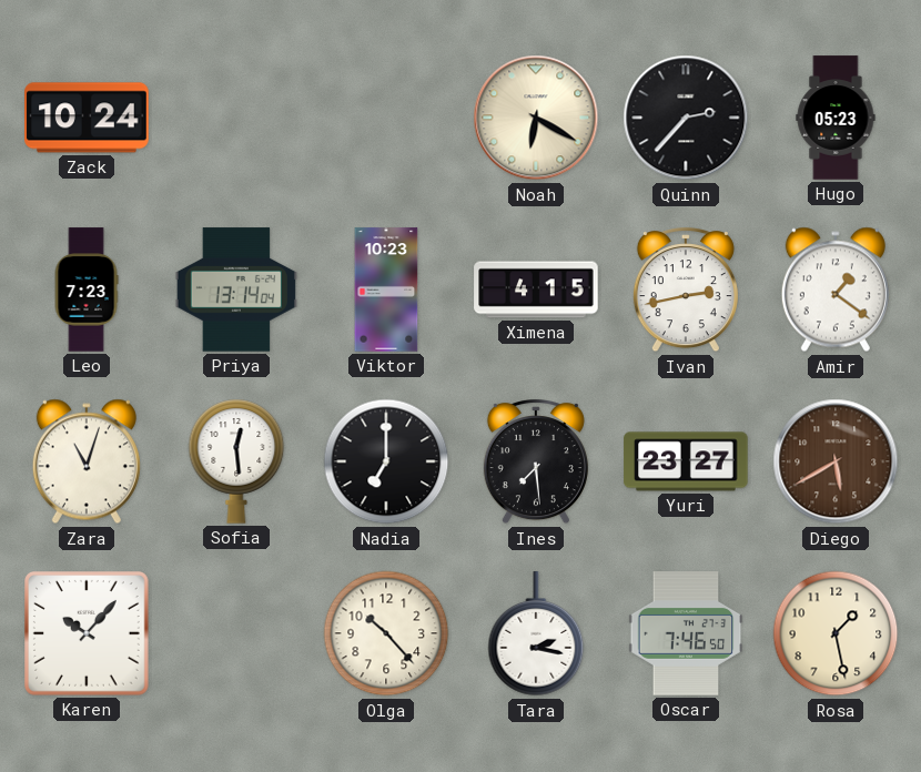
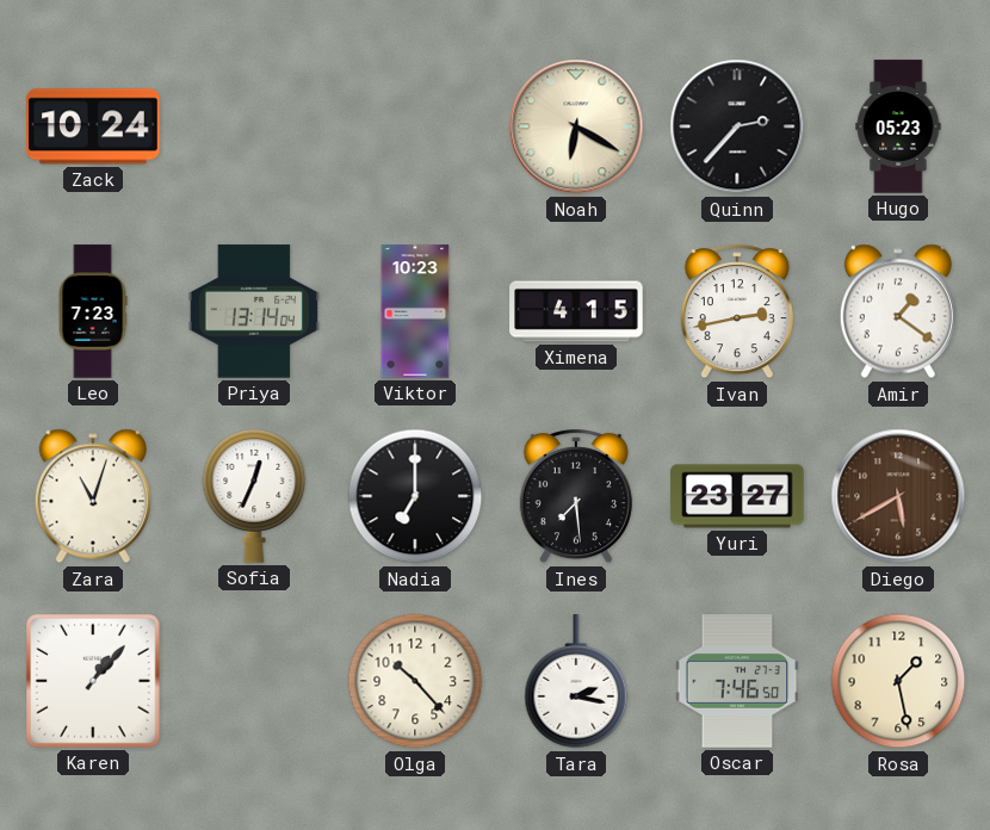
Sofia: 12:29 -> 12:34 (254, 496)
Karen: 10:07 -> 1:07 (94, 682)
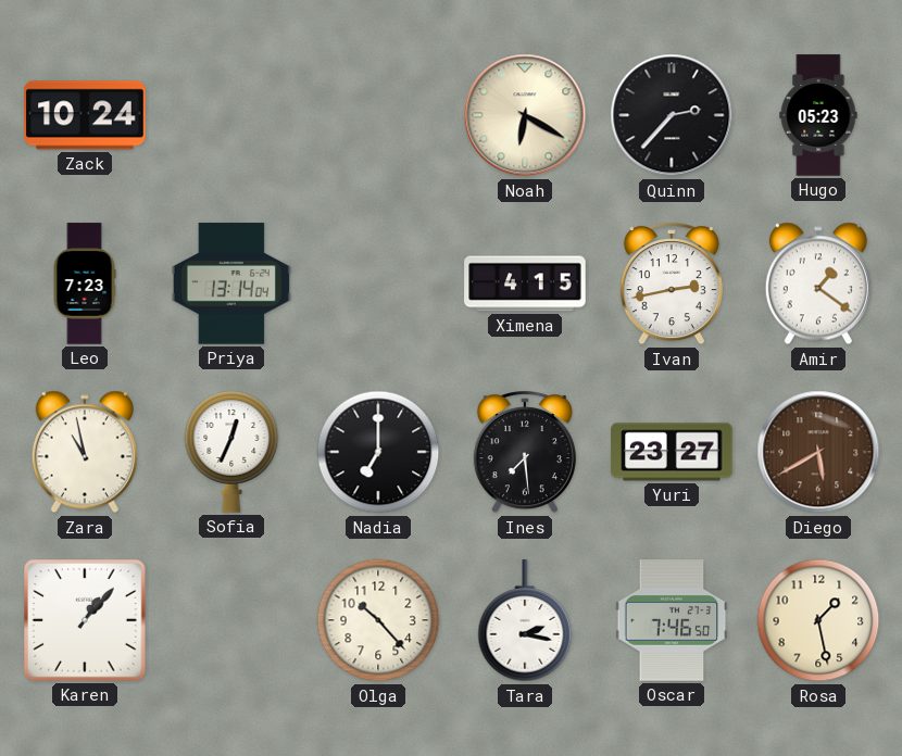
Viktor: 10:23 -> none (415, 311)
Zara: 11:03 -> 10:58 (85, 452)
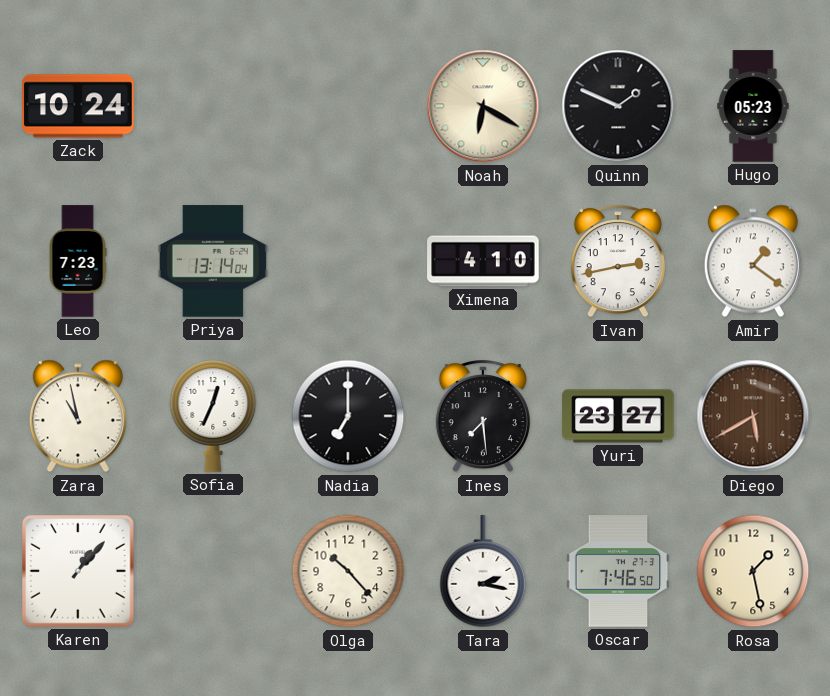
Quinn: 2:37 -> 1:49 (618, 106)
Ximena: 4:15 -> 4:10 (483, 261)
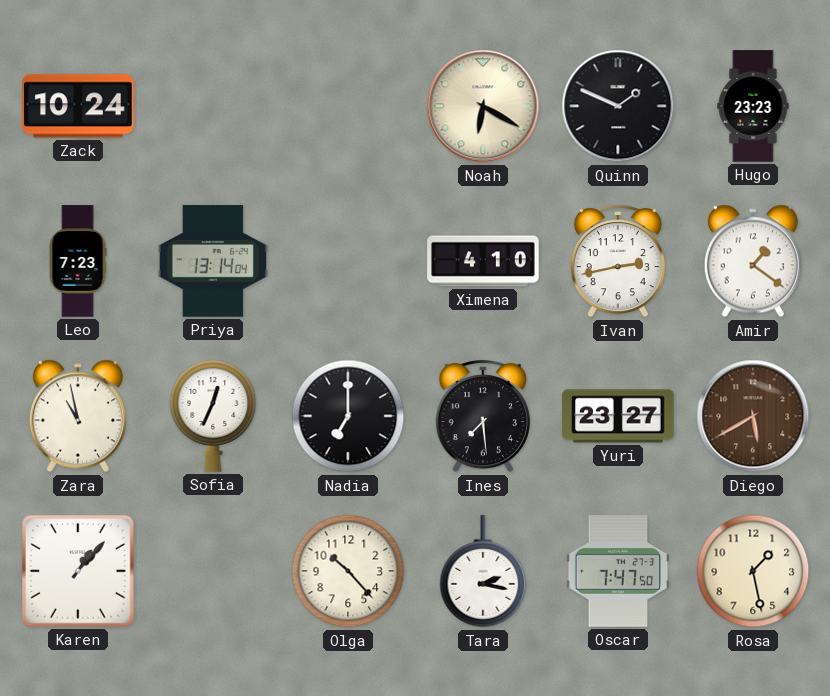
Hugo: 05:23 -> 23:23 (753, 106)
Oscar: 7:46 -> 7:47 (618, 571)
